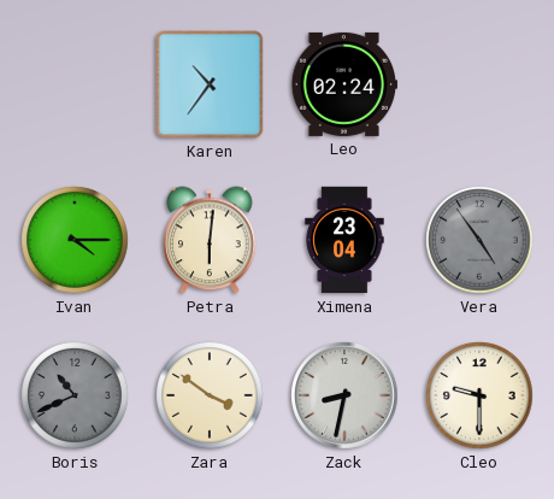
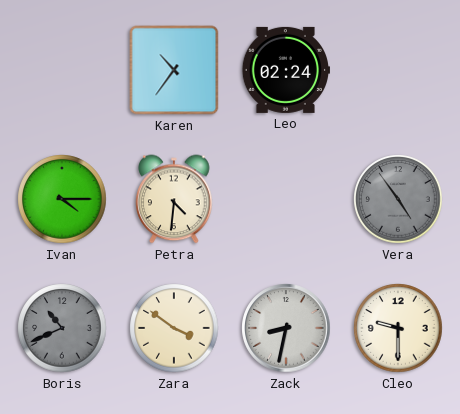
Petra: 6:01 -> 4:31 (174, 199)
Ximena: 23:04 -> none (344, 240)
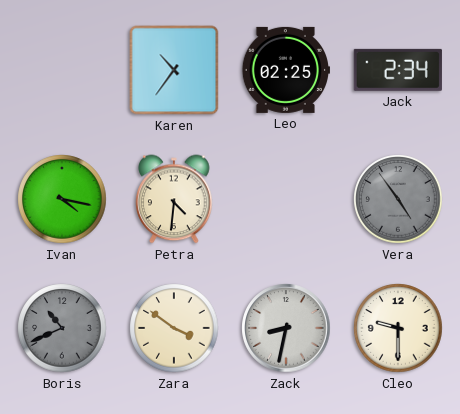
Leo: 02:24 -> 02:25 (285, 70)
Jack: none -> 2:34 (398, 70)
Ivan: 4:15 -> 4:17 (62, 199)
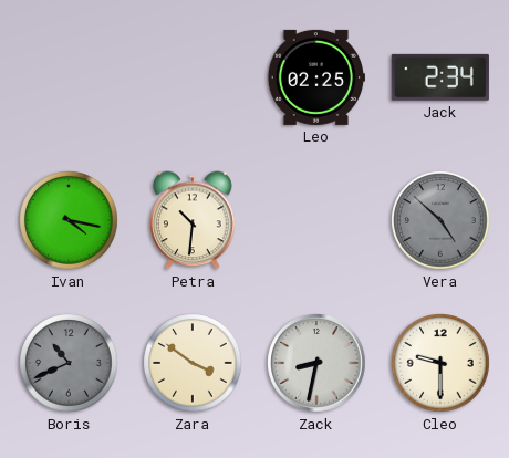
Karen: 10:36 -> none (174, 70)
Petra: 4:31 -> 10:31 (193, 220)
Vera: 4:54 -> 4:52 (440, 220)
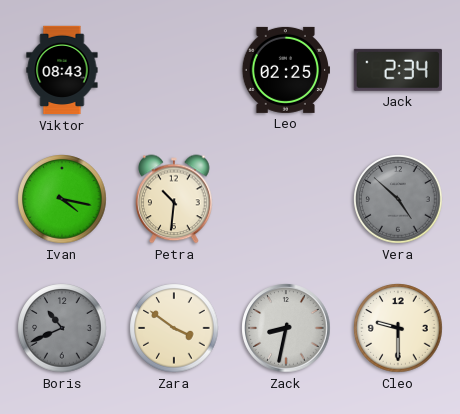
Viktor: none -> 08:43 (62, 70)
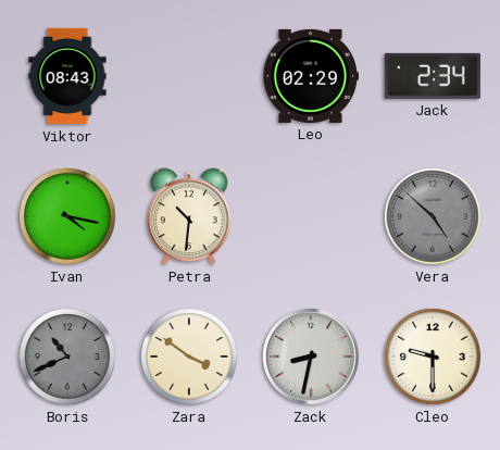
Leo: 02:25 -> 02:29 (310, 76)
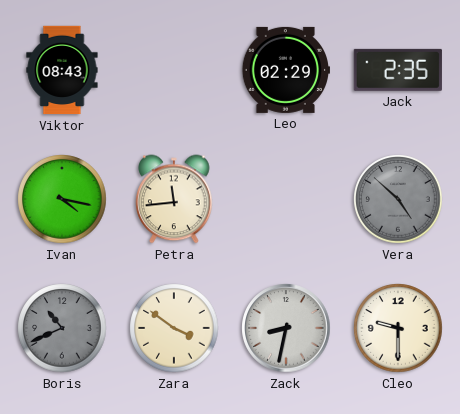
Jack: 2:34 -> 2:35 (398, 70)
Petra: 10:31 -> 11:44 (174, 199)
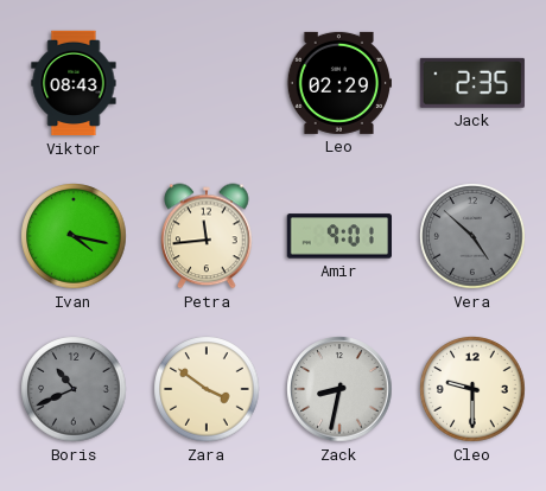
Amir: none -> 9:01 (338, 236)
